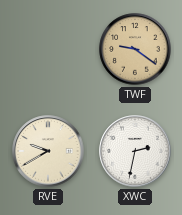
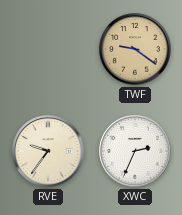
RVE: 9:40 -> 9:36 (48, 151)
XWC: 2:32 -> 2:34 (135, 151)
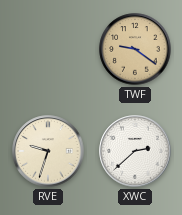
RVE: 9:36 -> 9:33 (48, 151)
XWC: 2:34 -> 2:38 (135, 151)
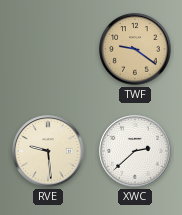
RVE: 9:33 -> 9:29 (48, 151)
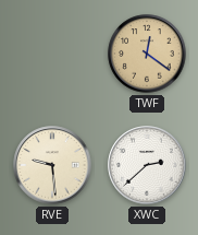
TWF: 9:21 -> 12:21 (147, 54)
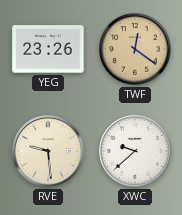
YEG: none -> 23:26 (48, 49)
XWC: 2:38 -> 9:38 (135, 151)
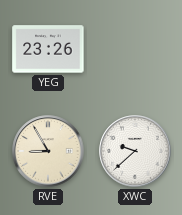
TWF: 12:21 -> none (135, 49)
RVE: 9:29 -> 8:55 (48, 151)
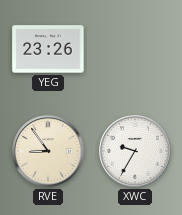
RVE: 8:55 -> 8:54 (48, 151)
XWC: 9:38 -> 9:35 (135, 151)
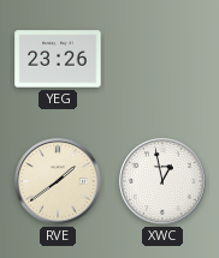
RVE: 8:54 -> 1:39 (58, 181)
XWC: 9:35 -> 12:58 (162, 181)
